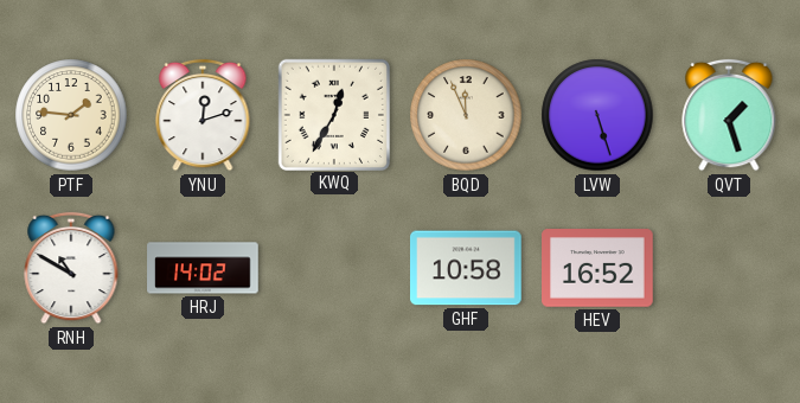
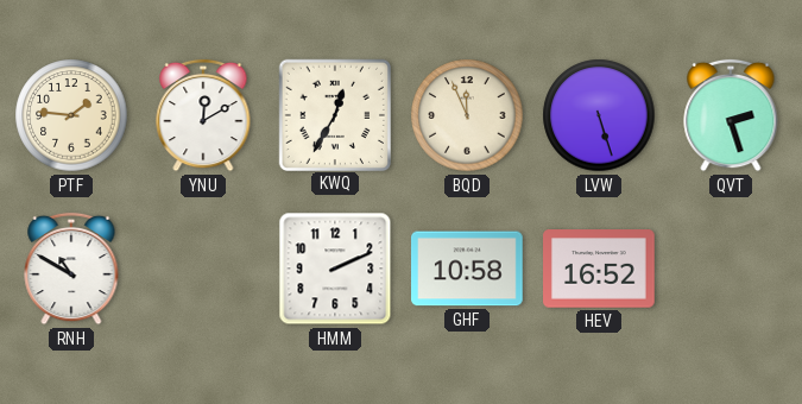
YNU: 12:12 -> 12:10 (203, 115)
QVT: 1:27 -> 2:27 (731, 115)
HRJ: 14:02 -> none (203, 268)
HMM: none -> 2:11 (335, 269)
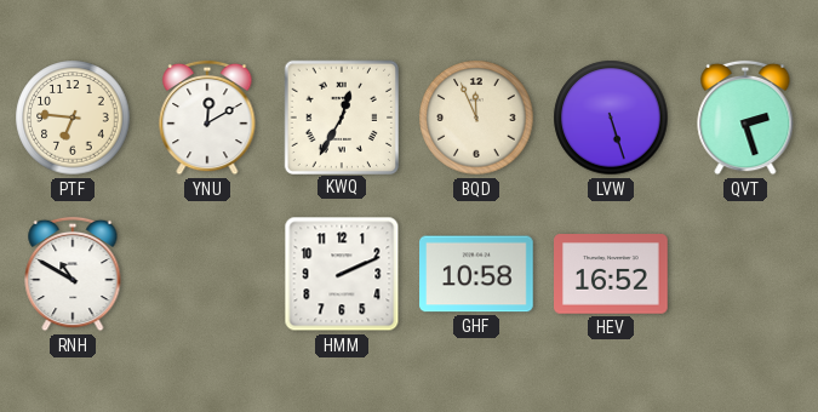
PTF: 1:46 -> 6:46 (73, 118)
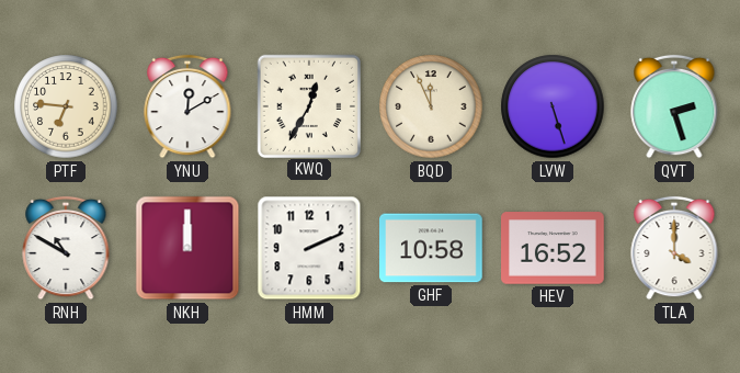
NKH: none -> 12:00 (187, 248)
TLA: none -> 4:00 (674, 248)
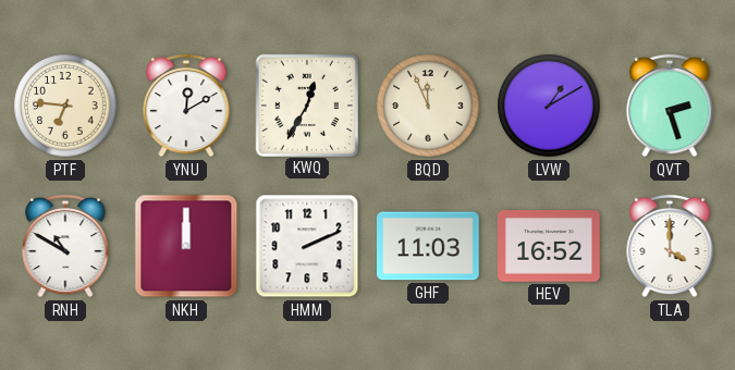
LVW: 5:27 -> 1:10 (549, 106)
GHF: 10:58 -> 11:03 (429, 246)
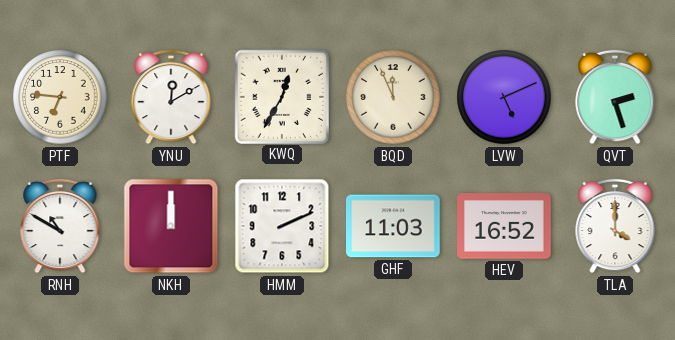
LVW: 1:10 -> 5:11 (504, 97)
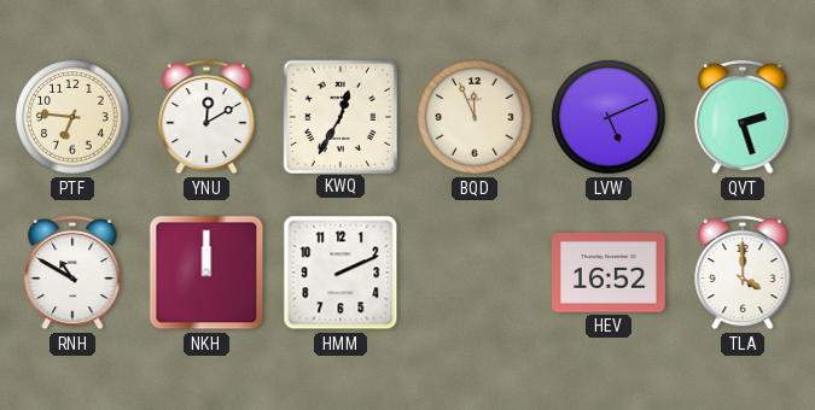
GHF: 11:03 -> none (394, 226)
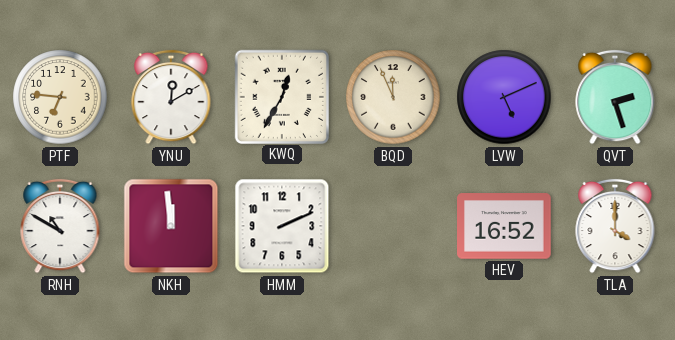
NKH: 12:00 -> 11:59 (171, 226)
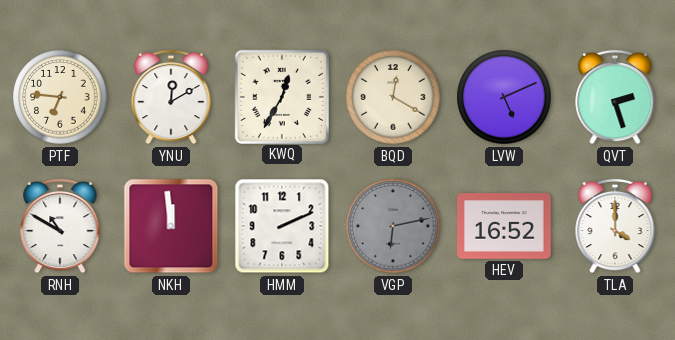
BQD: 11:56 -> 12:20 (393, 97)
VGP: none -> 6:13 (393, 226)
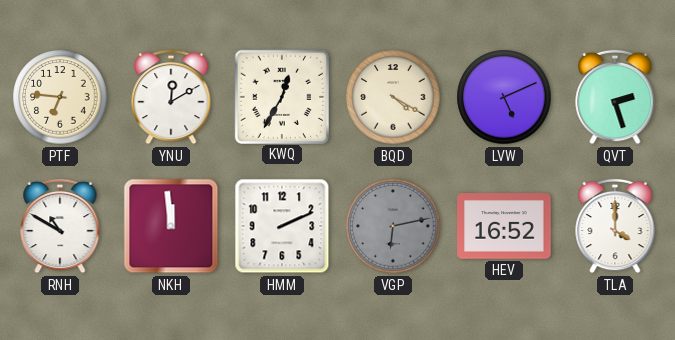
BQD: 12:20 -> 4:20 (393, 97)
